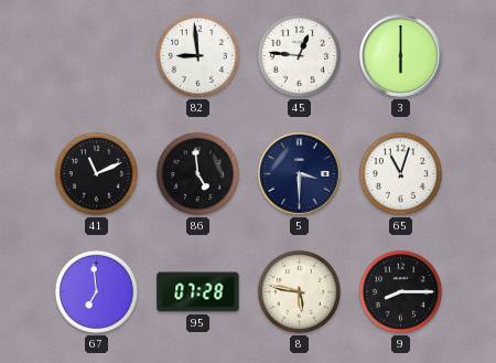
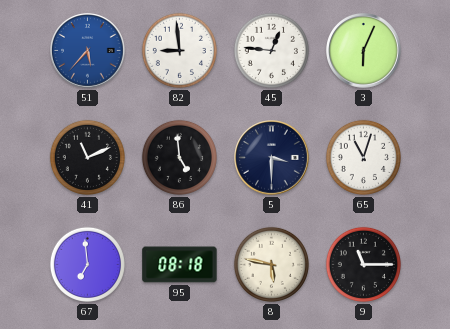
51: none -> 5:37 (88, 51)
3: 6:00 -> 6:04 (364, 51)
95: 07:28 -> 08:18 (180, 265)
9: 8:15 -> 11:15 (363, 264)
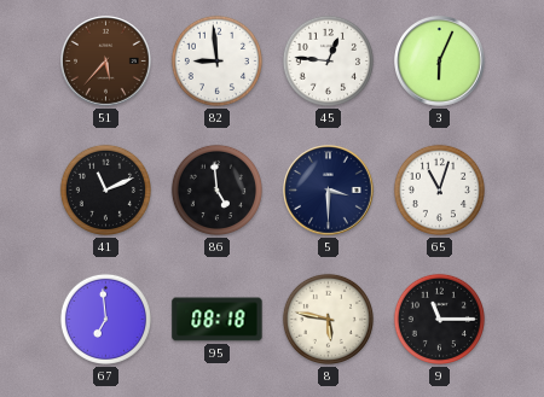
51 dial: blue -> brown (106, 62)
